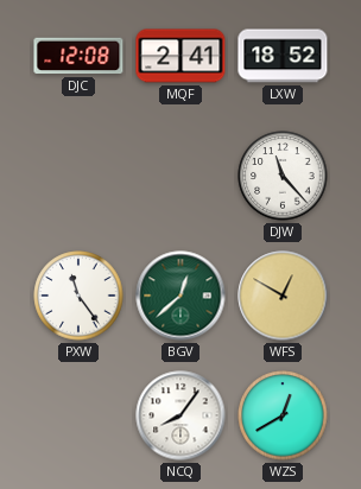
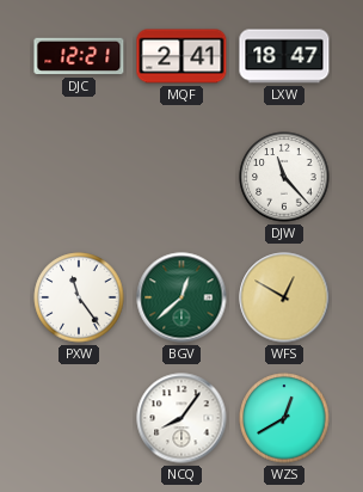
DJC: 12:08 -> 12:21 (79, 56)
LXW: 18:52 -> 18:47 (284, 56)
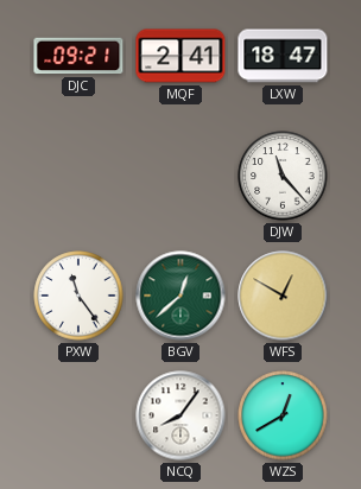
DJC: 12:21 -> 09:21 (78, 56)
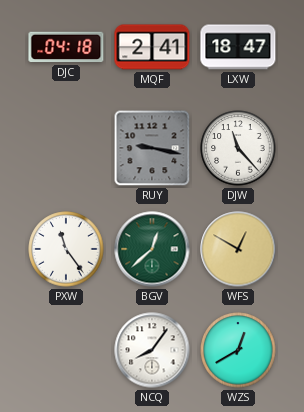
DJC: 09:21 -> 04:18 (66, 47)
RUY: none -> 9:17 (152, 148)
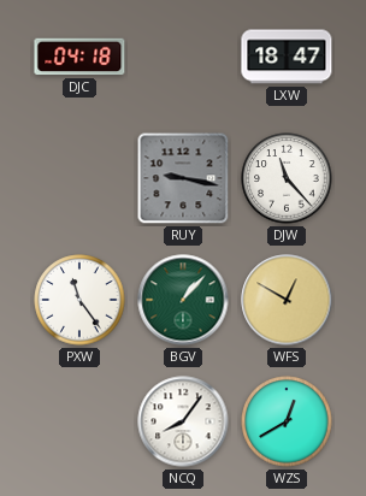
MQF: 2:41 -> none (152, 47)
BGV: 12:38 -> 1:07 (183, 300)
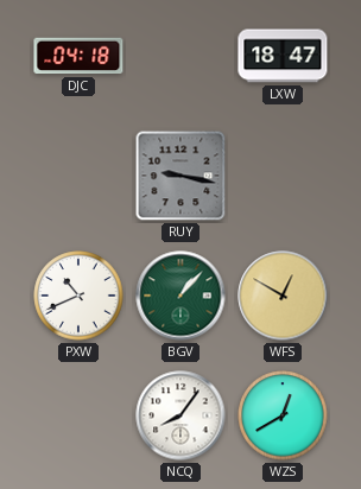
DJW: 11:23 -> none (287, 178)
PXW: 11:24 -> 10:41 (78, 296)
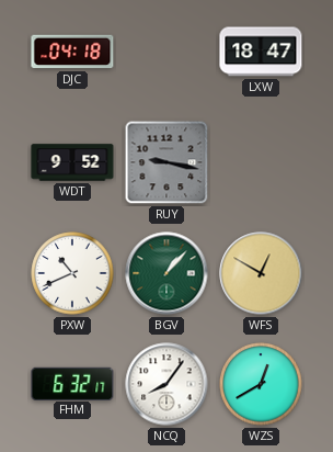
WDT: none -> 9:52 (72, 162)
FHM: none -> 6:32 (72, 383)
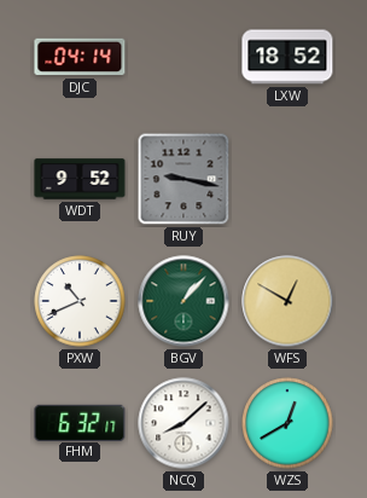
DJC: 04:18 -> 04:14 (80, 57)
LXW: 18:47 -> 18:52 (287, 57)
NCQ: 8:06 -> 8:08 (183, 423)
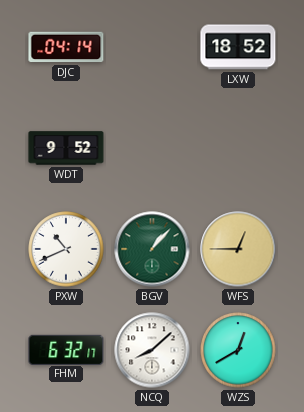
RUY: 9:17 -> none (183, 179)
WFS: 12:50 -> 12:45 (238, 249)
